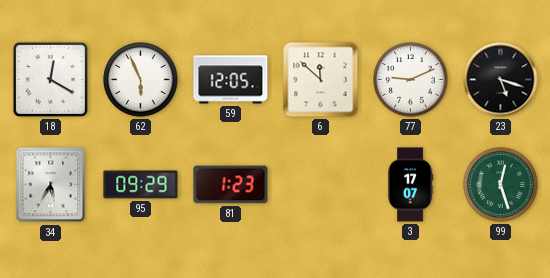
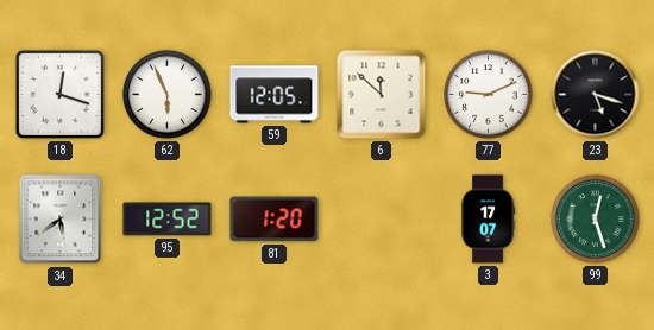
18: 12:20 -> 12:18 (59, 94)
34: 5:35 -> 5:39 (61, 220)
95: 09:29 -> 12:52 (168, 220)
81: 1:23 -> 1:20 (275, 220)
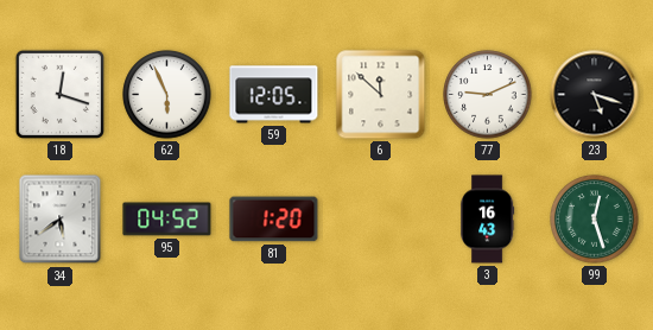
95: 12:52 -> 04:52 (167, 220)
3: 17:07 -> 16:43 (488, 220)
